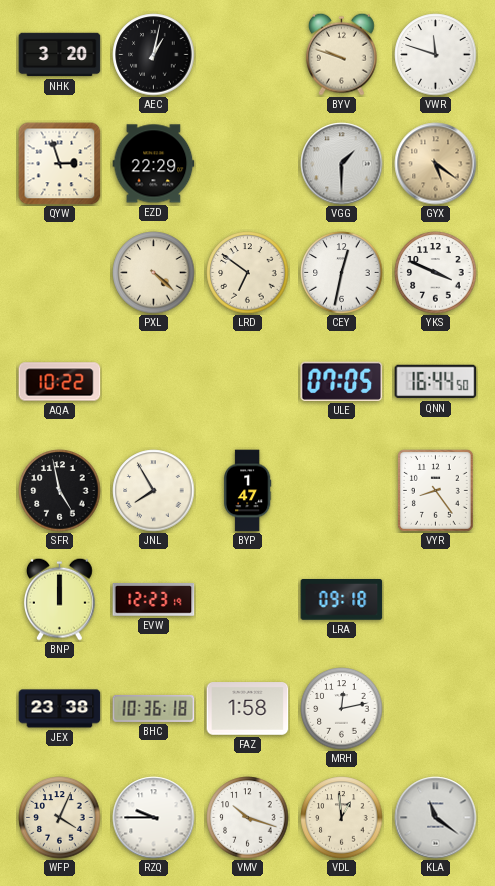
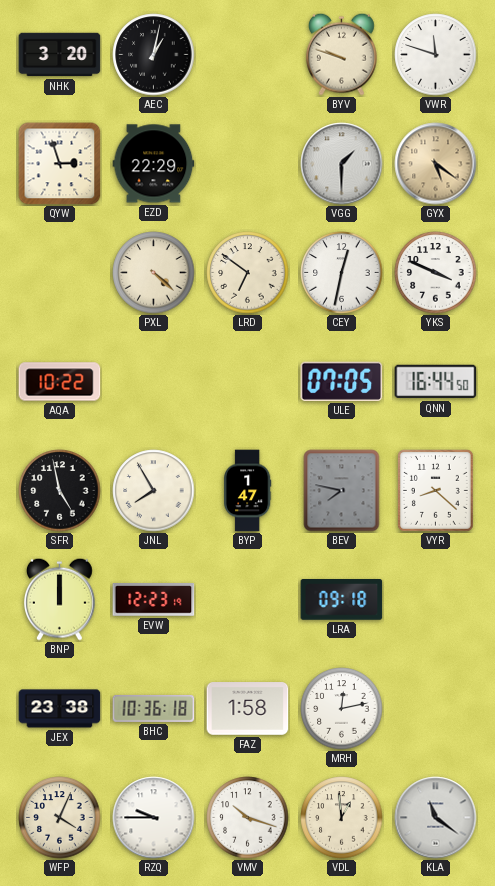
BEV: none -> 7:47 (342, 491)
VYR: 8:24 -> 8:22 (435, 490)
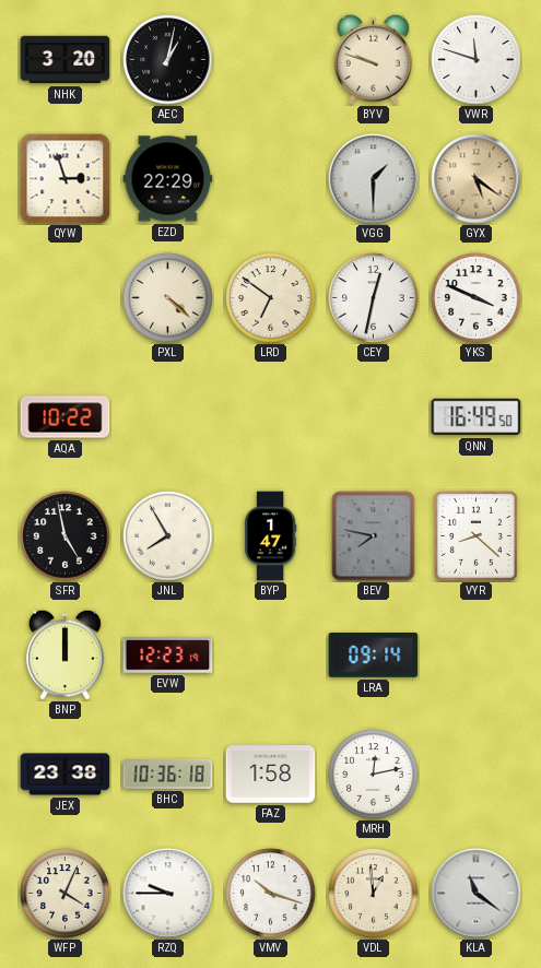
ULE: 07:05 -> none (342, 381)
QNN: 16:44 -> 16:49 (477, 417)
LRA: 09:18 -> 09:14 (374, 656)
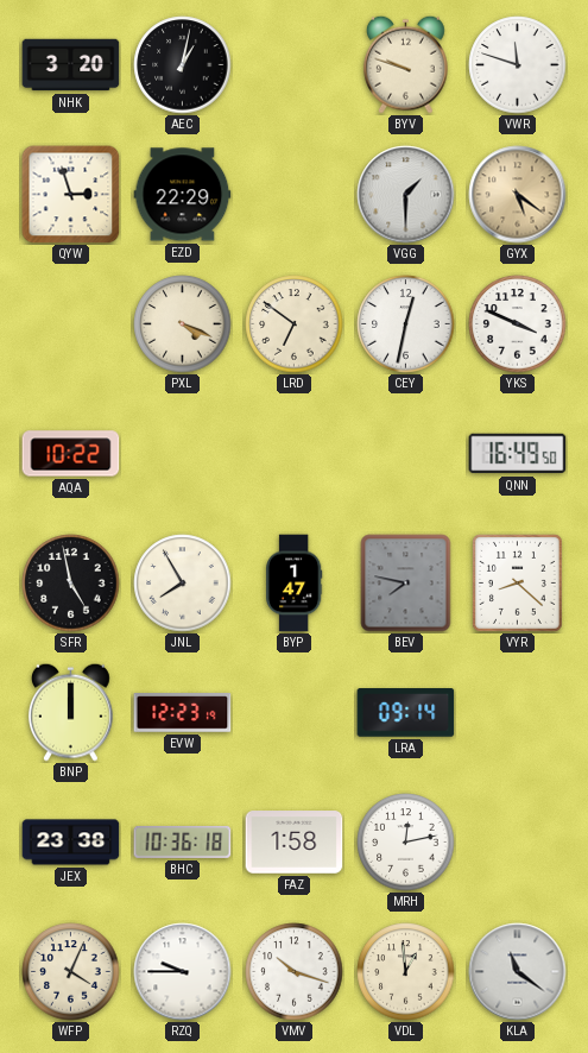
PXL: 4:22 -> 4:19 (183, 324)
